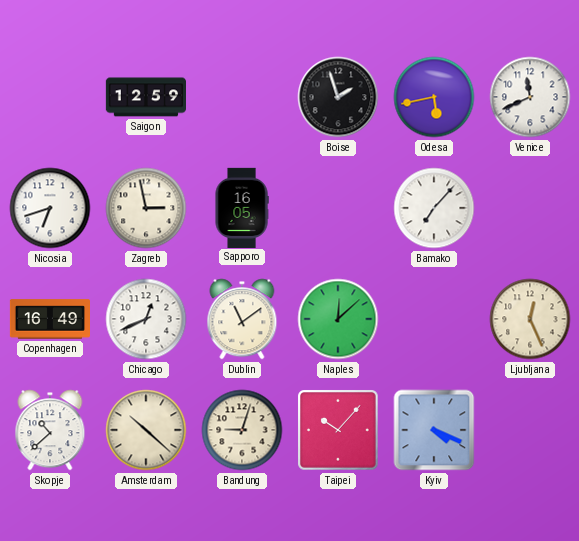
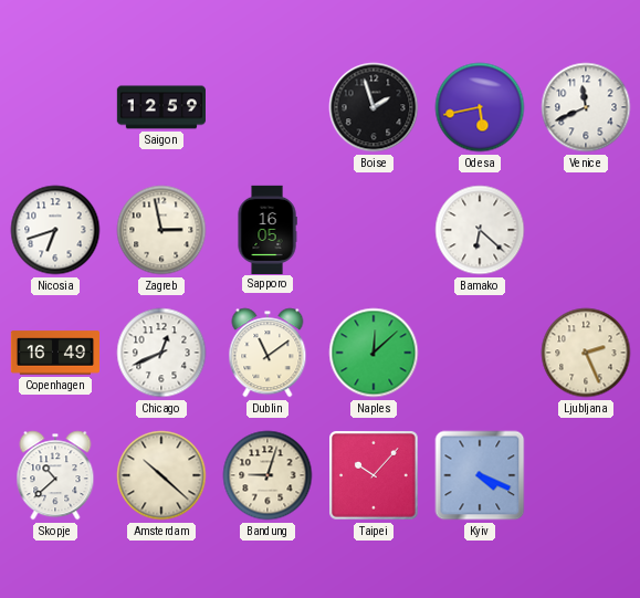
Bamako: 7:07 -> 6:22 (480, 230)
Ljubljana: 12:26 -> 2:26 (586, 353)
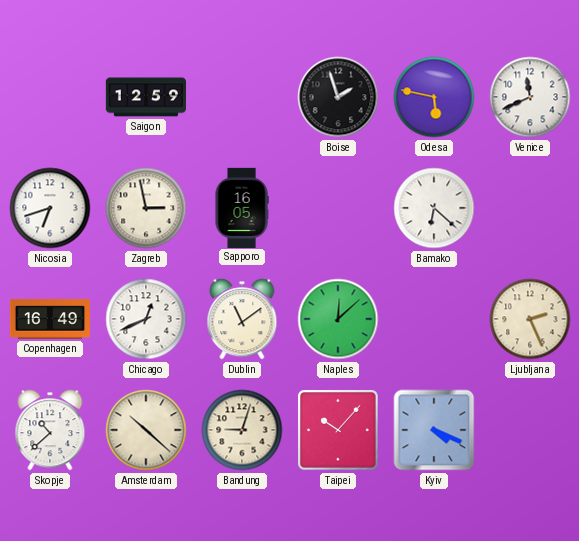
Odesa: 5:43 -> 5:47 (434, 97)
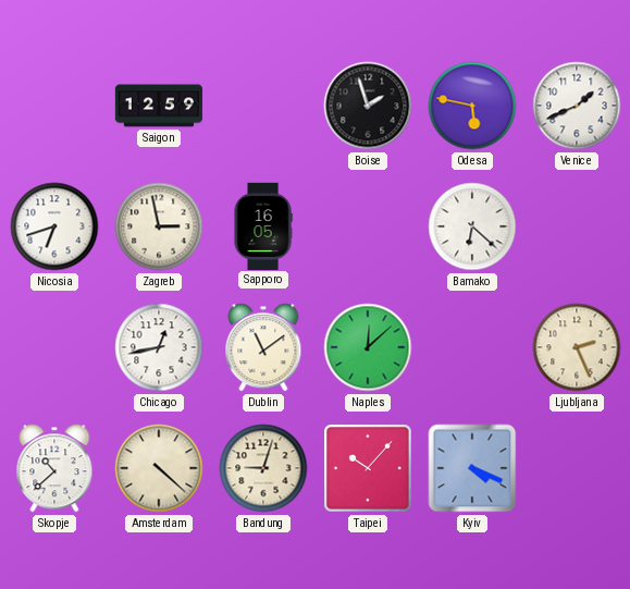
Venice: 11:41 -> 1:41 (577, 106)
Copenhagen: 16:49 -> none (49, 319)
Chicago: 12:41 -> 12:43 (159, 347)
Amsterdam: 10:22 -> 4:22 (159, 468)
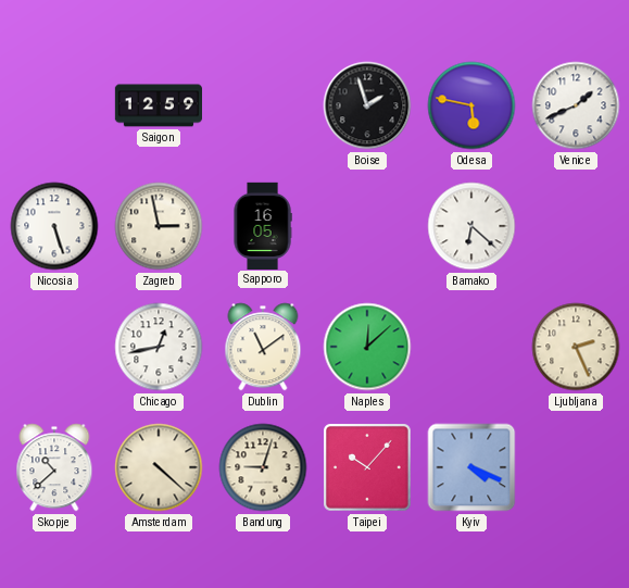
Nicosia: 6:42 -> 5:27 (54, 226)
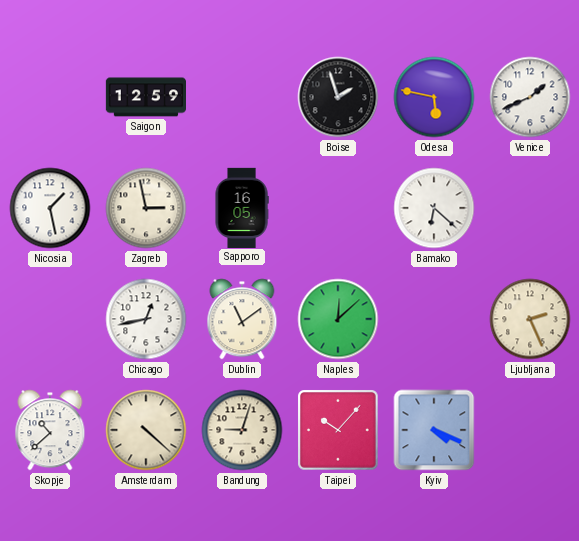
Nicosia: 5:27 -> 1:28 (50, 208)
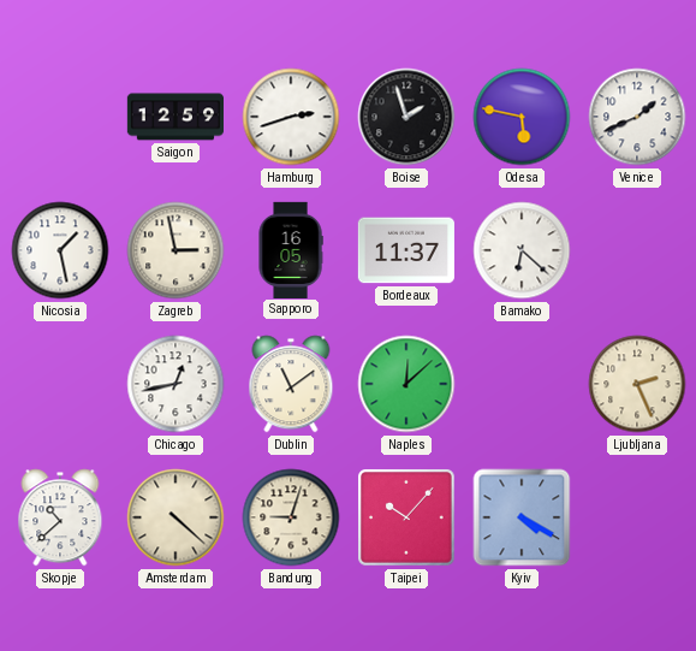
Hamburg: none -> 2:42 (291, 117)
Bordeaux: none -> 11:37 (406, 250)
Kyiv: 4:19 -> 4:20 (522, 517)
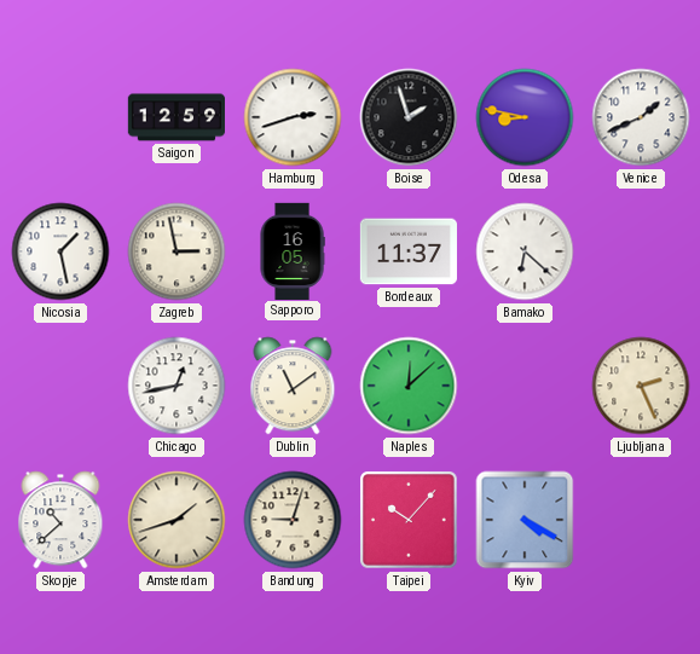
Odesa: 5:47 -> 8:47 (525, 117)
Amsterdam: 4:22 -> 1:42 (177, 520)
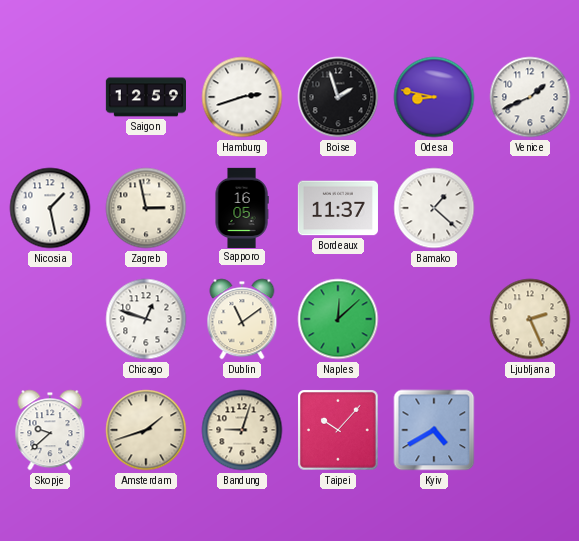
Bamako: 6:22 -> 1:22 (434, 208)
Chicago: 12:43 -> 12:48 (146, 319)
Skopje: 10:38 -> 9:38 (50, 430)
Kyiv: 4:20 -> 4:40 (434, 430)
